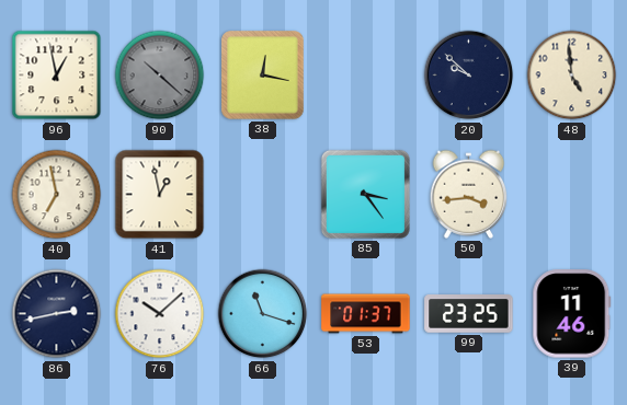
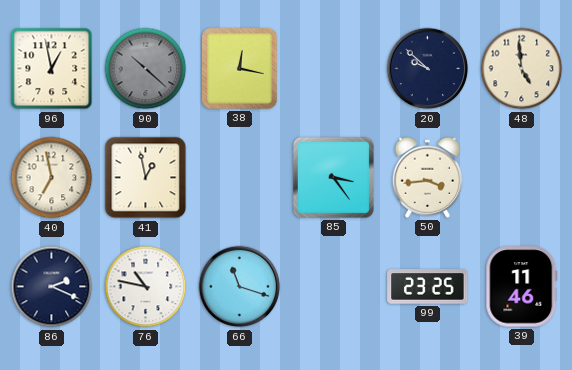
86: 2:43 -> 2:19 (52, 287)
76: 10:08 -> 10:47 (146, 287)
53: 01:37 -> none (366, 314)
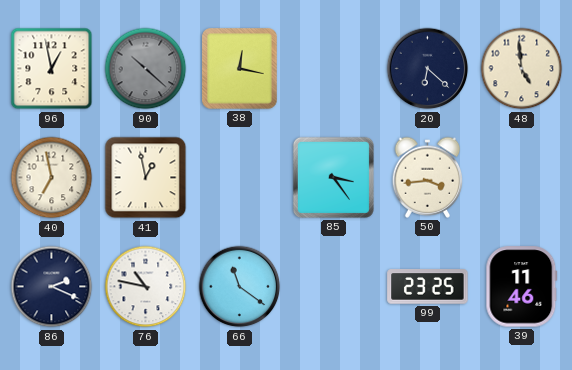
20: 9:52 -> 6:22 (428, 69)
66: 11:18 -> 11:21 (240, 287)
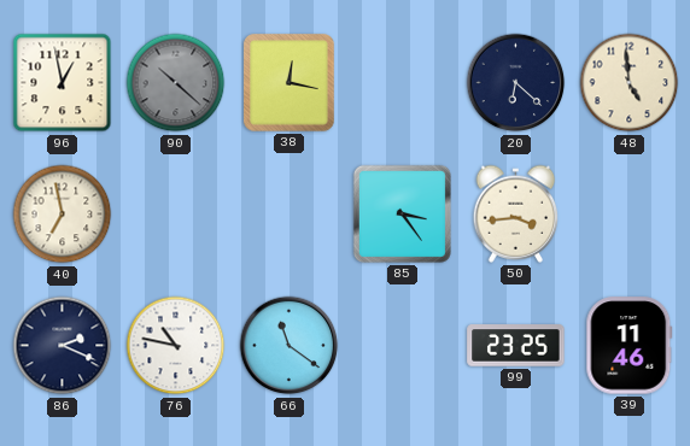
41: 12:58 -> none (146, 178)
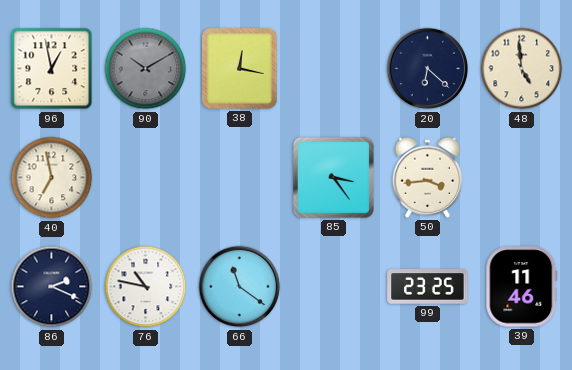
90: 10:22 -> 10:10 (146, 69)
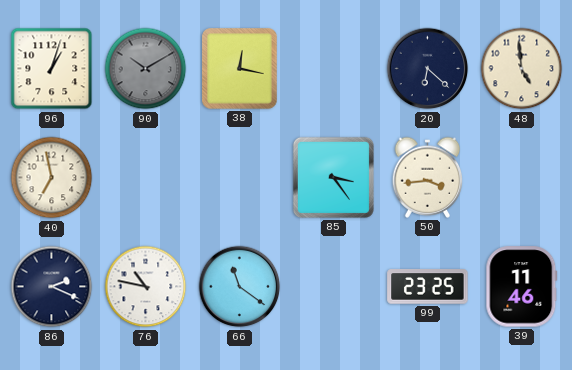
96: 12:58 -> 1:03 (52, 69)
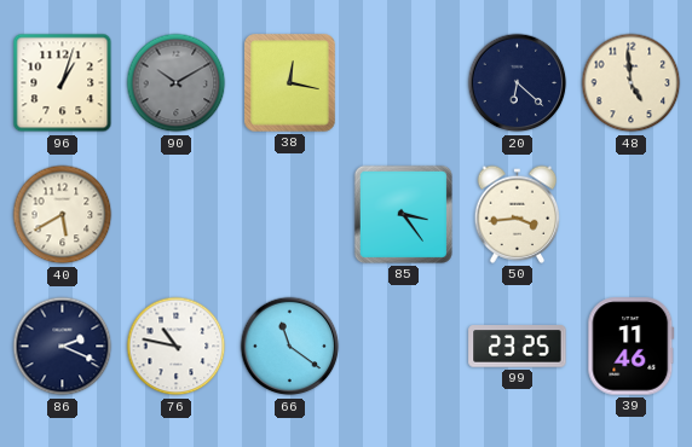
40: 6:58 -> 5:40 (63, 215)
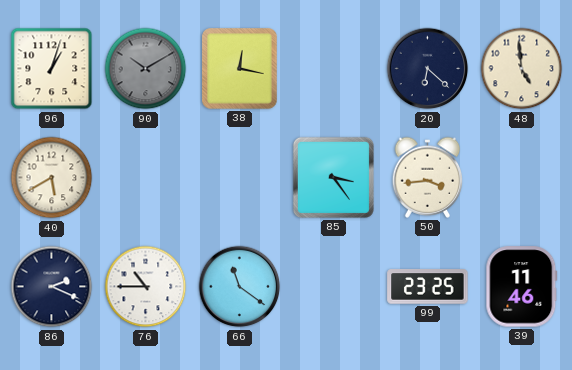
76: 10:47 -> 10:45 (146, 287)
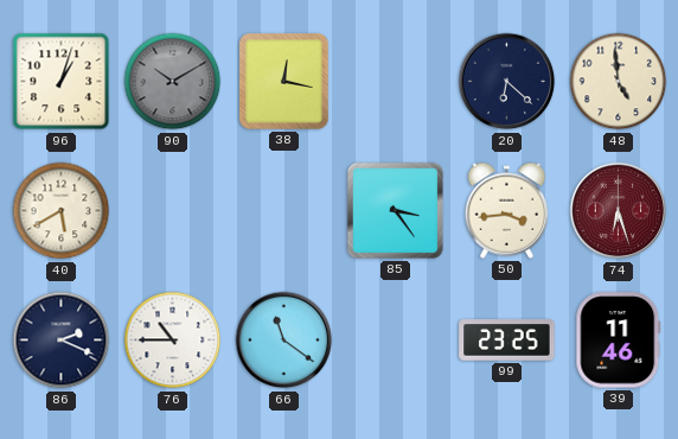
74: none -> 6:27 (619, 211)
